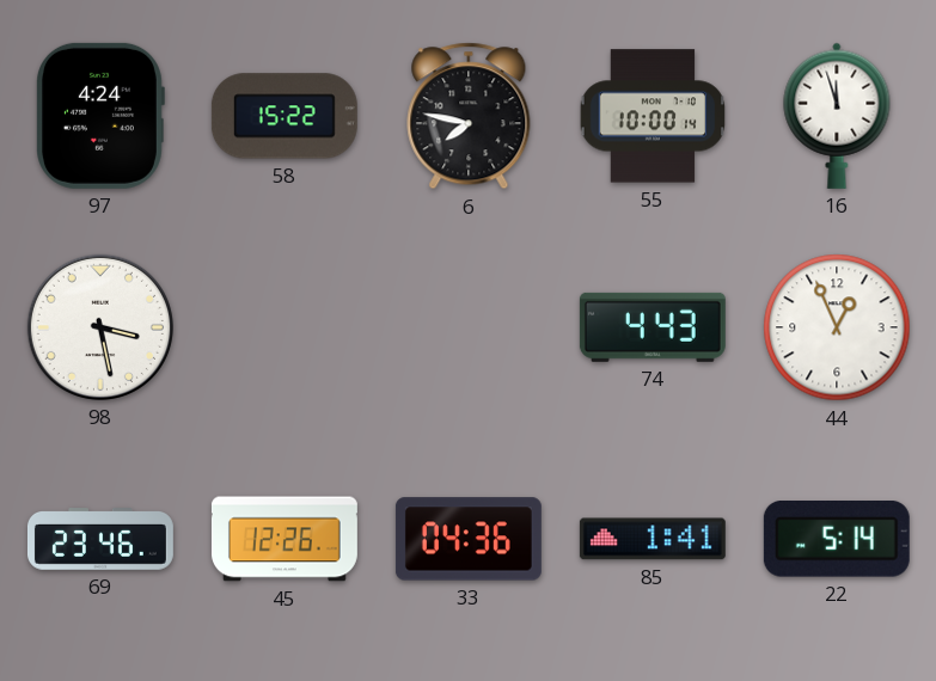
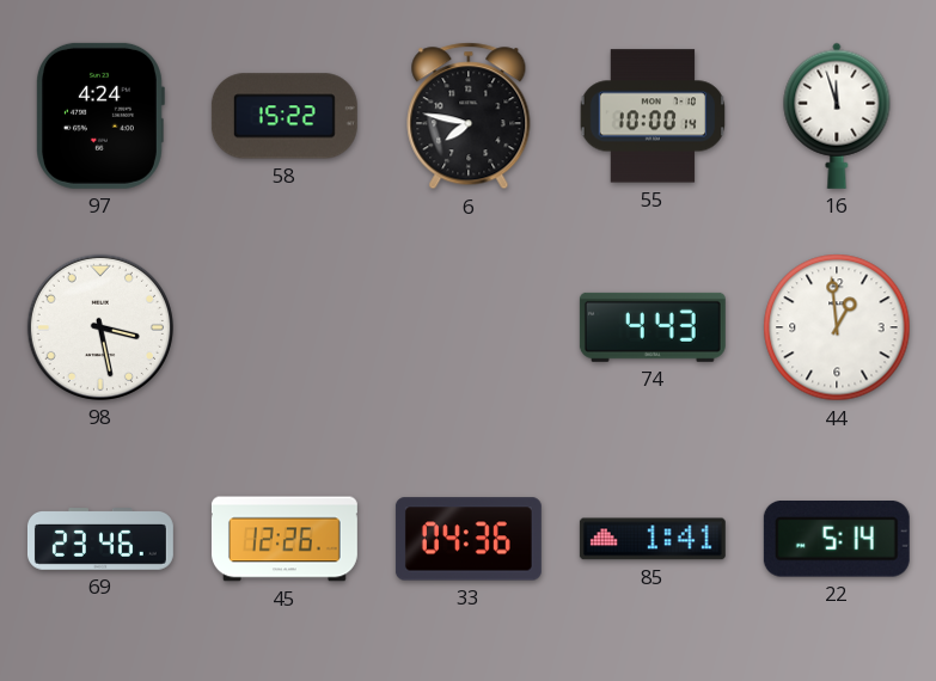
44: 12:56 -> 12:59 (837, 327)
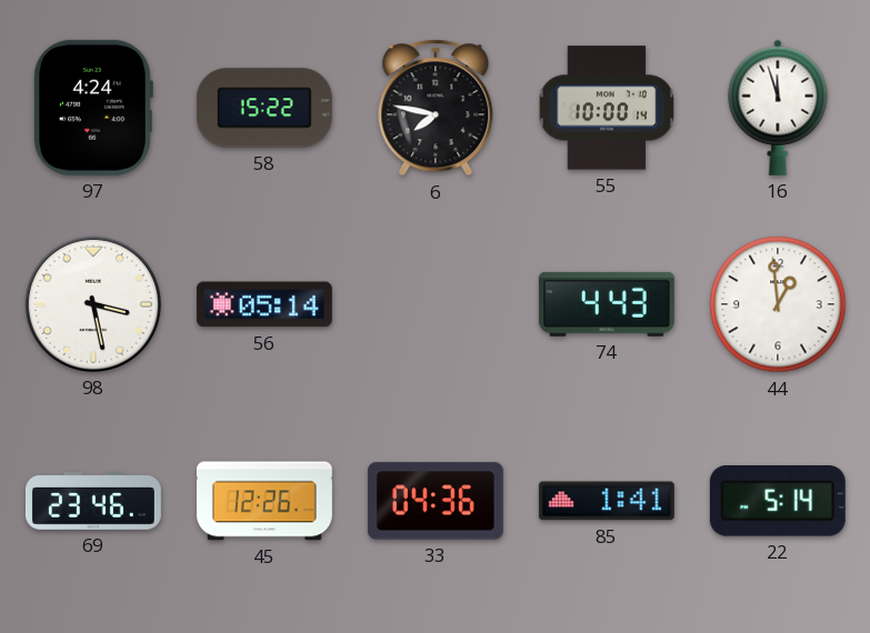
56: none -> 05:14 (264, 304)
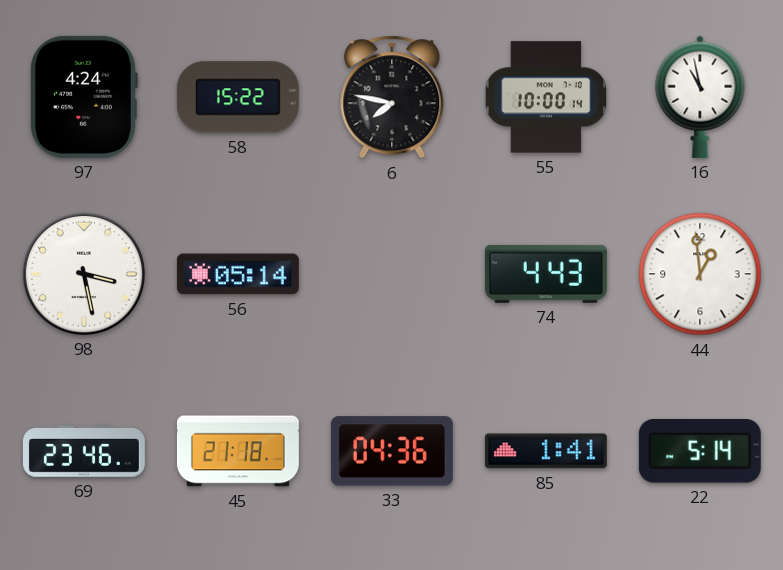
16: 11:57 -> 10:58 (700, 97)
45: 12:26 -> 21:18 (238, 451)
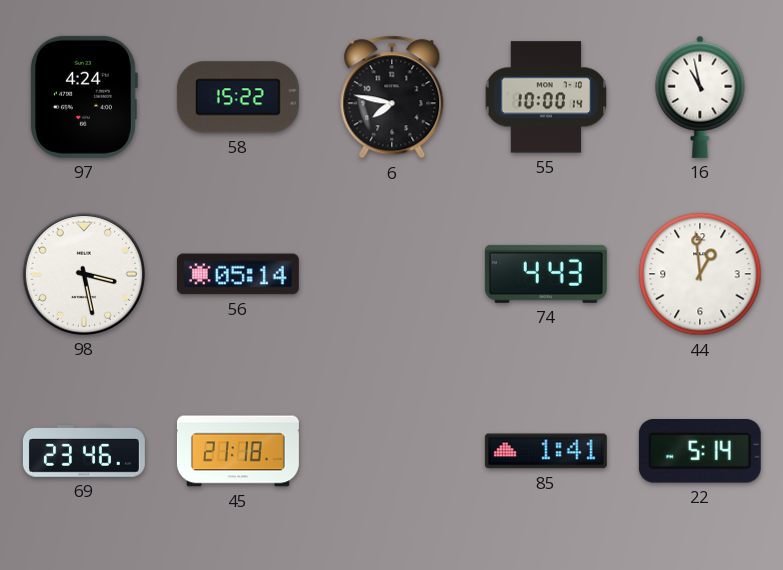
33: 04:36 -> none (392, 451)
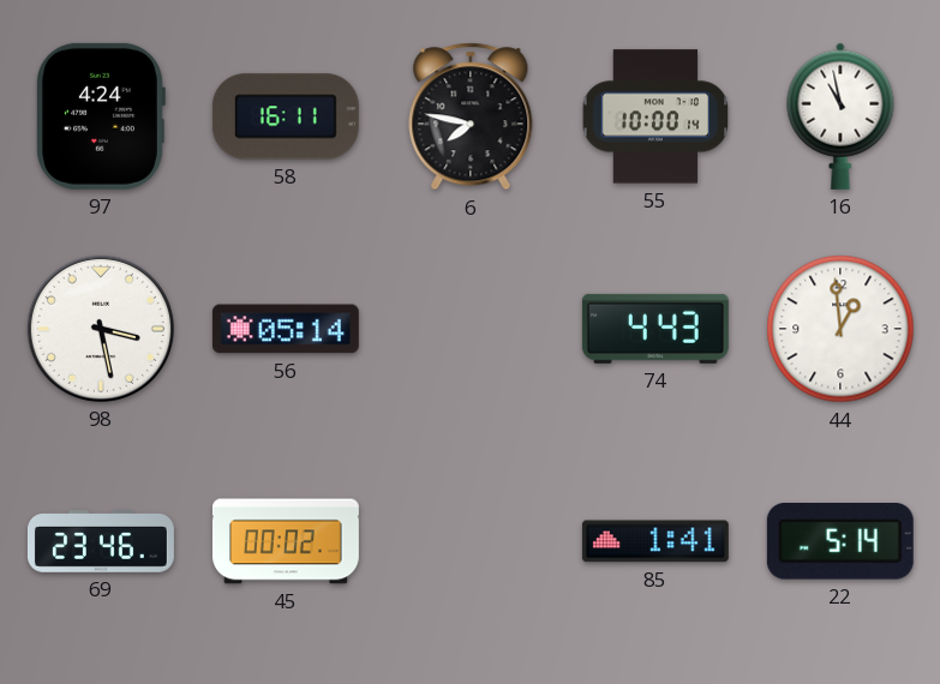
58: 15:22 -> 16:11 (286, 116)
45: 21:18 -> 00:02 (286, 541)
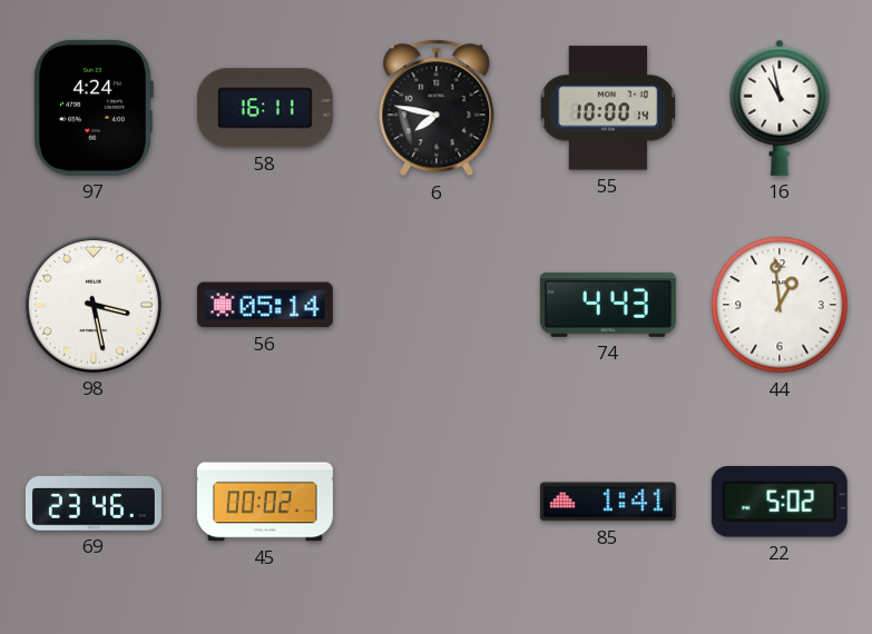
22: 5:14 -> 5:02 (780, 503)
